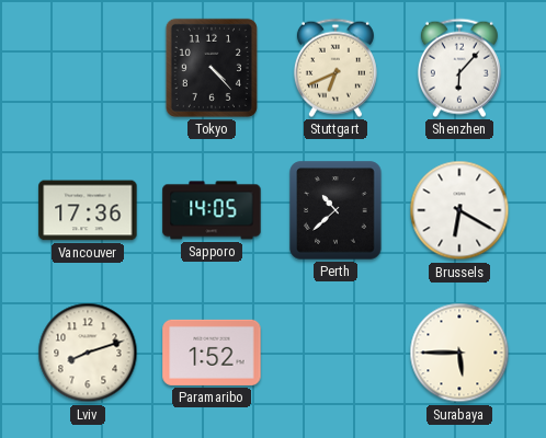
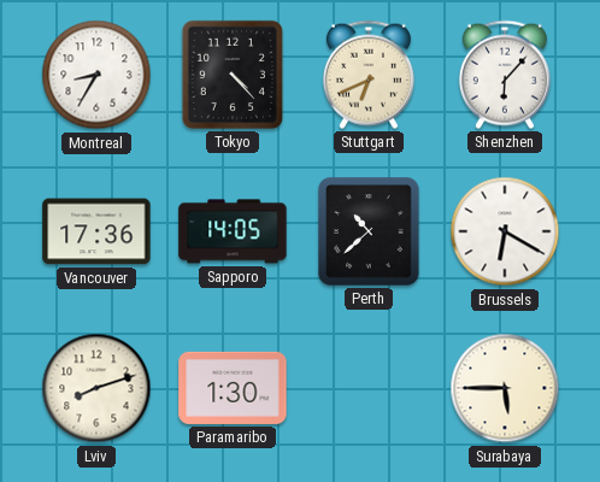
Montreal: none -> 8:35 (96, 75)
Paramaribo: 1:52 -> 1:30 (233, 388)
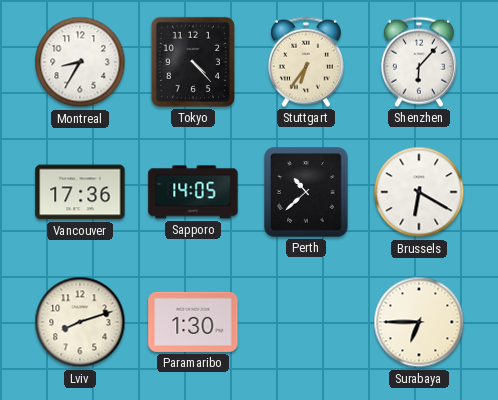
Stuttgart: 6:41 -> 6:36 (306, 62)
Surabaya: 5:45 -> 6:45 (419, 322)
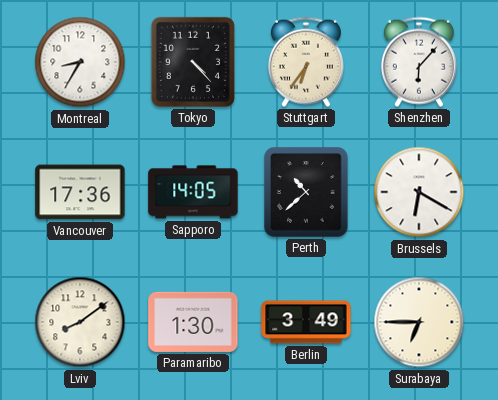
Lviv: 8:12 -> 8:09 (80, 322)
Berlin: none -> 3:49 (306, 322)
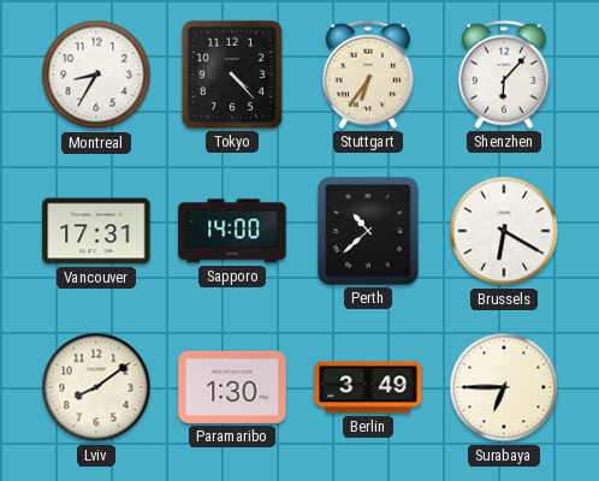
Vancouver: 17:36 -> 17:31 (96, 231)
Sapporo: 14:05 -> 14:00 (232, 231)
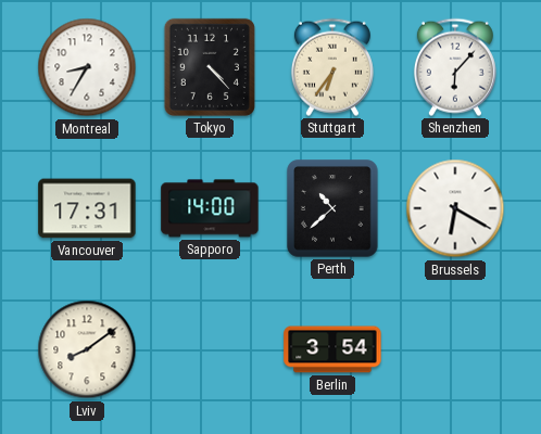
Paramaribo: 1:30 -> none (232, 387)
Berlin: 3:49 -> 3:54 (332, 349)
Surabaya: 6:45 -> none (504, 387)
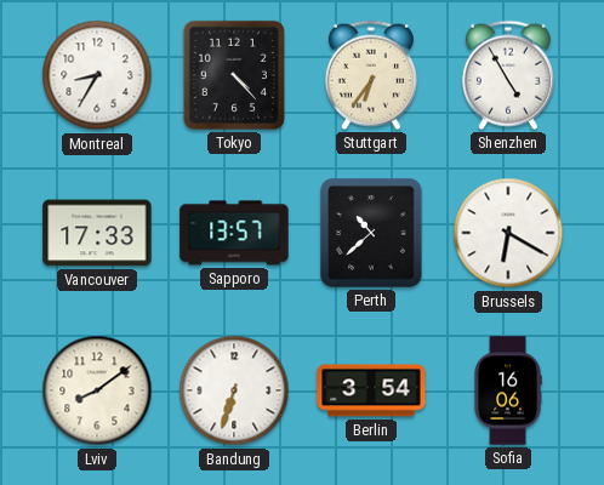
Shenzhen: 6:07 -> 4:55 (508, 75)
Vancouver: 17:31 -> 17:33 (97, 233)
Sapporo: 14:00 -> 13:57 (234, 233)
Bandung: none -> 6:33 (234, 390)
Sofia: none -> 16:06 (508, 390)
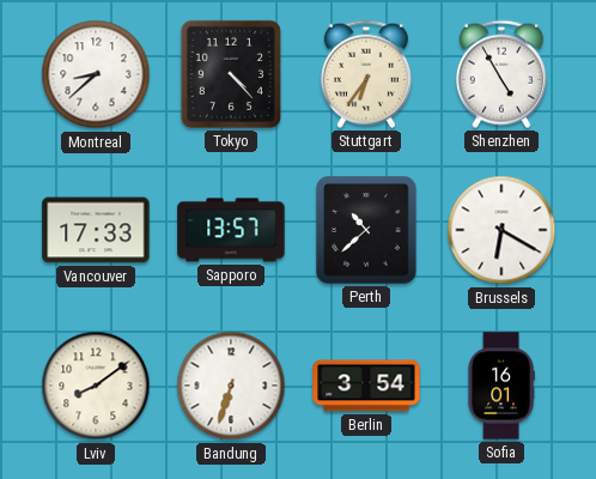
Montreal: 8:35 -> 8:38 (96, 74)
Sofia: 16:06 -> 16:01 (501, 386)
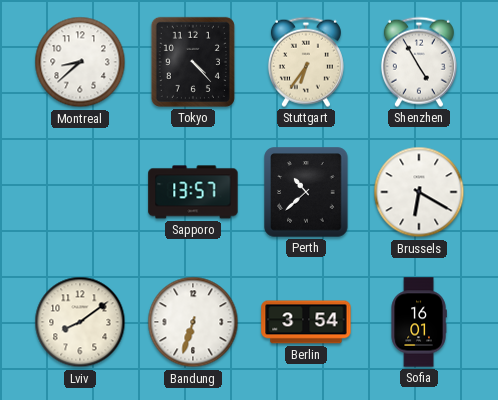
Vancouver: 17:33 -> none (96, 230)
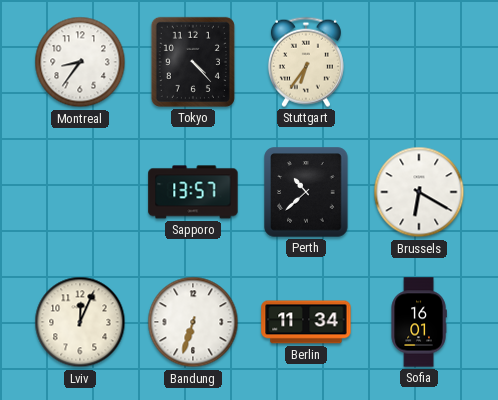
Montreal: 8:38 -> 8:36 (80, 62)
Shenzhen: 4:55 -> none (419, 62)
Lviv: 8:09 -> 12:04 (80, 322)
Berlin: 3:54 -> 11:34 (306, 322)
